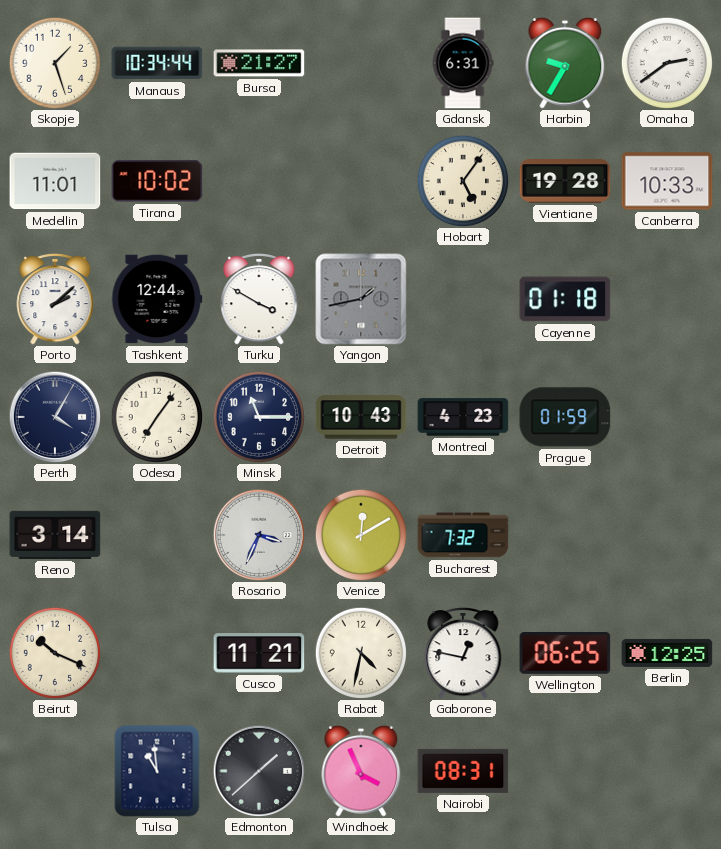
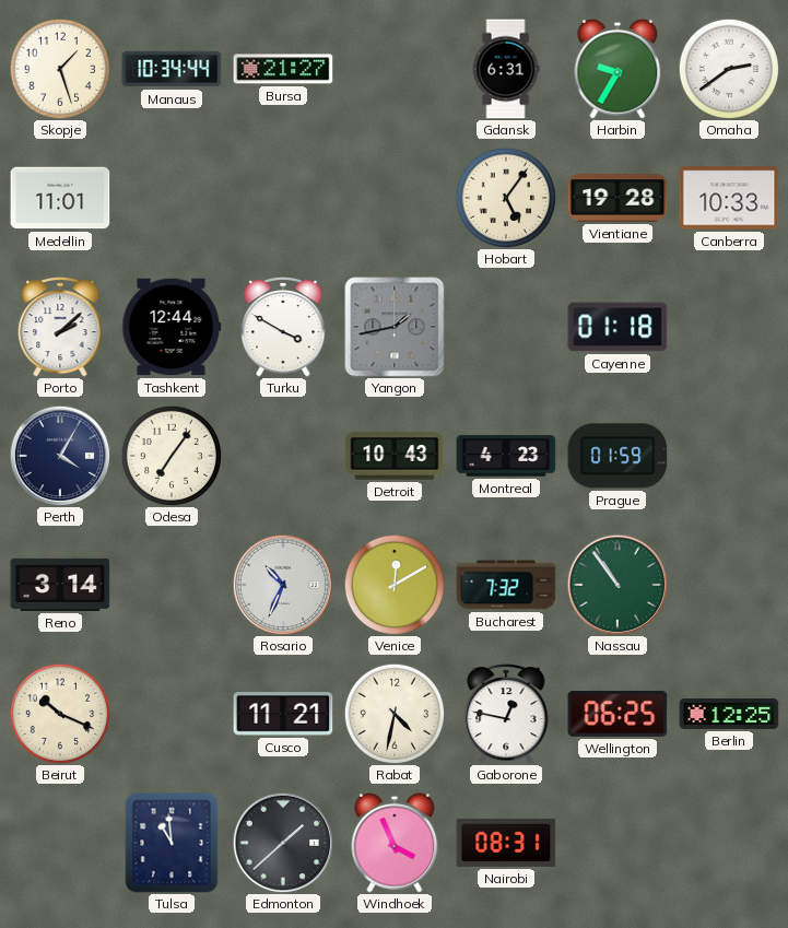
Tirana: 10:02 -> none (157, 181)
Minsk: 11:15 -> none (258, 416)
Rosario: 3:34 -> 10:34 (283, 585)
Nassau: none -> 10:54 (618, 585)
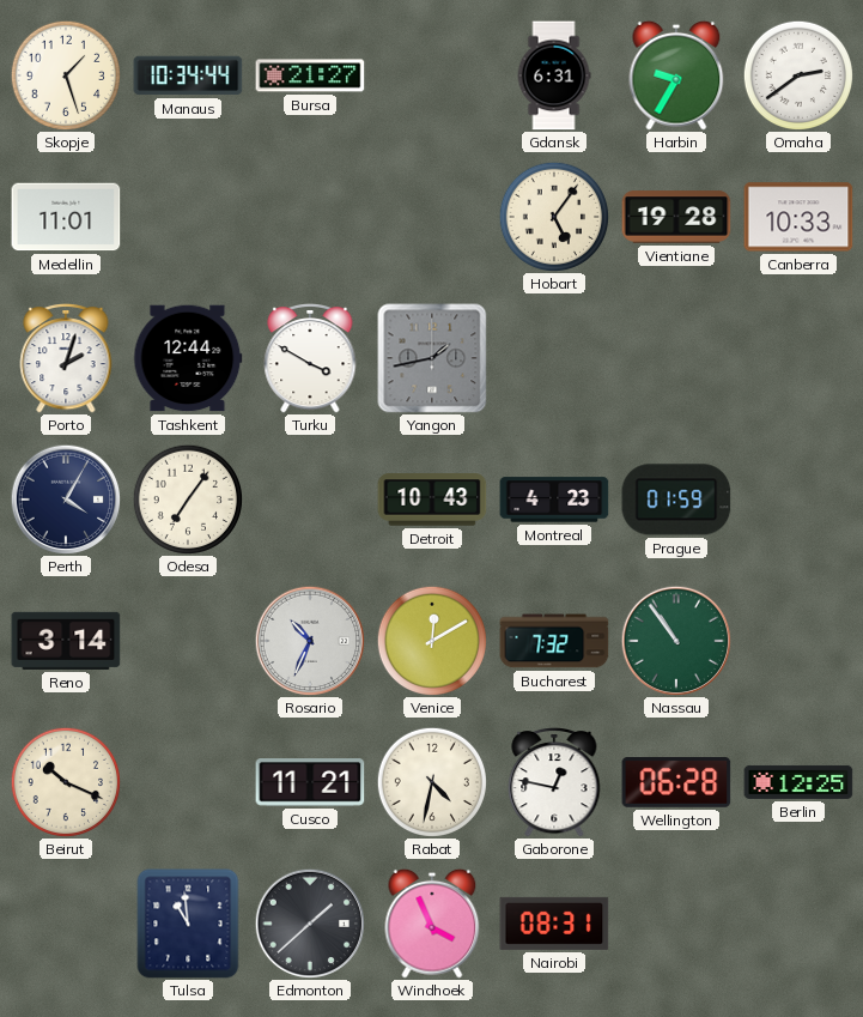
Porto: 2:08 -> 2:03 (66, 359)
Cayenne: 01:18 -> none (618, 327)
Wellington: 06:25 -> 06:28 (676, 783)
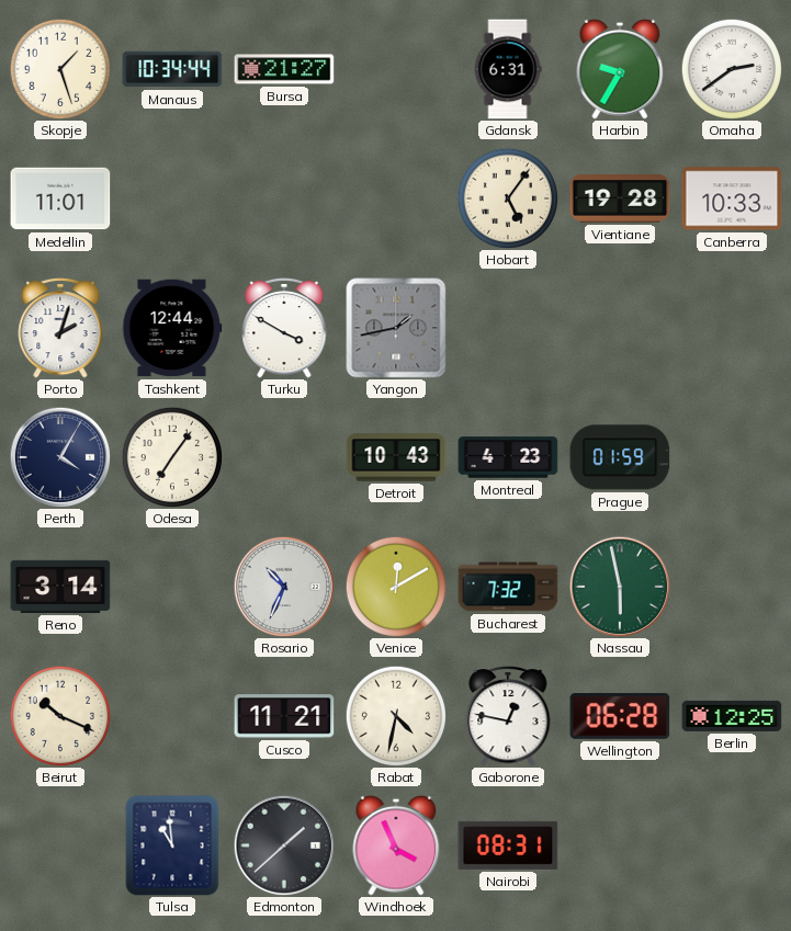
Nassau: 10:54 -> 5:58 (620, 587)
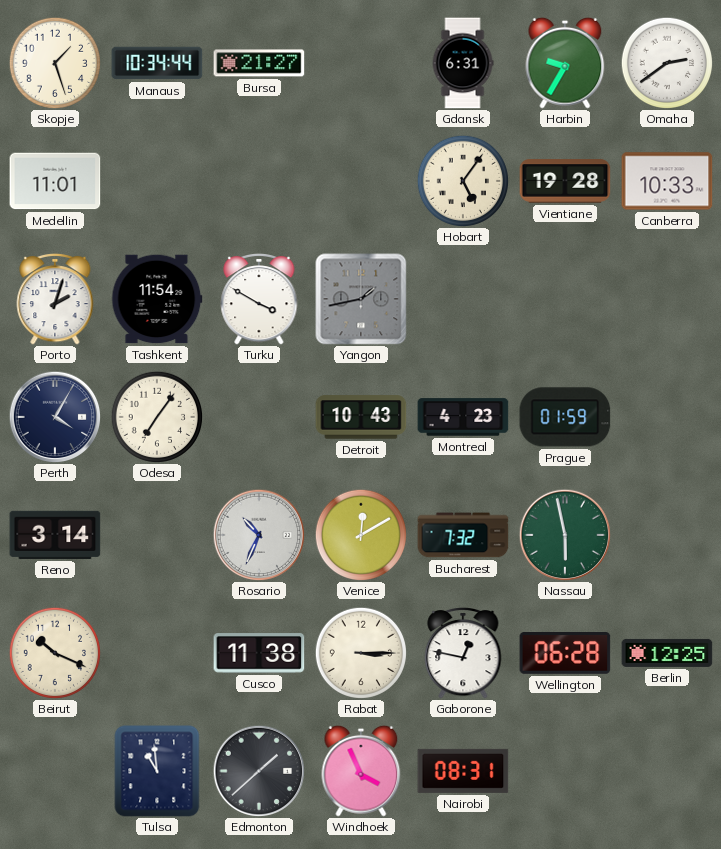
Tashkent: 12:44 -> 11:54 (157, 299)
Cusco: 11:21 -> 11:38 (259, 653)
Rabat: 4:32 -> 3:15 (360, 652)
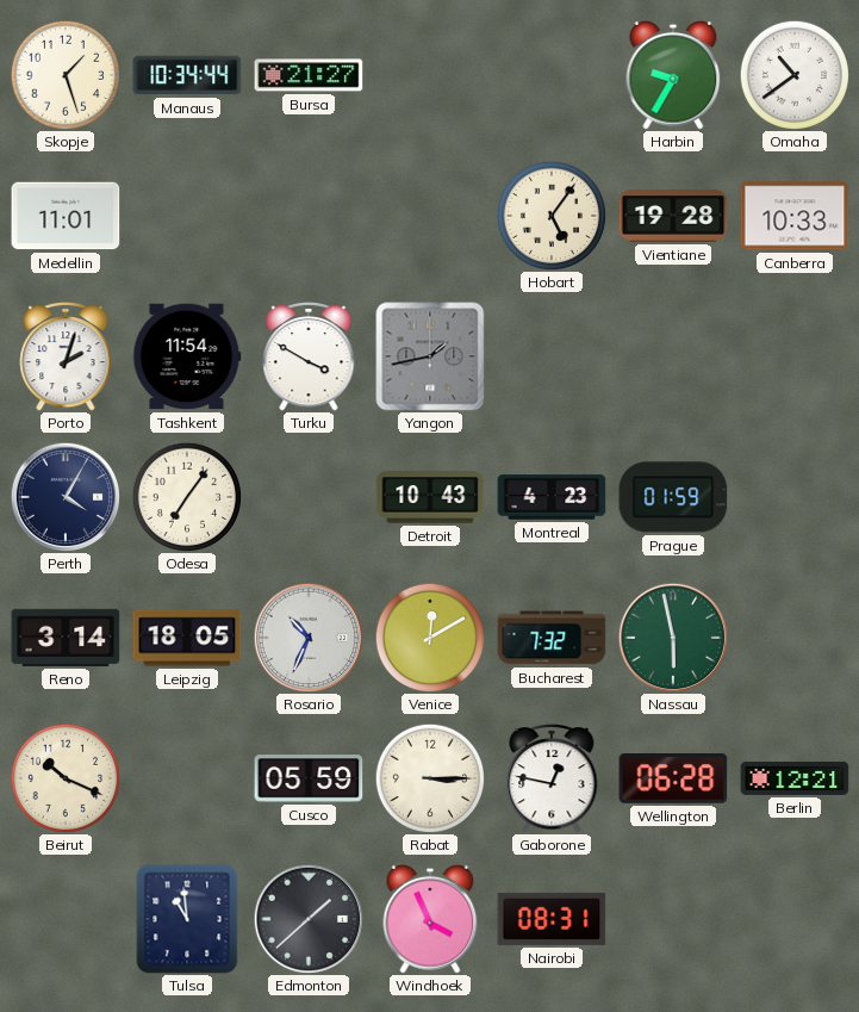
Gdansk: 6:31 -> none (463, 63)
Omaha: 2:39 -> 10:39 (793, 74)
Leipzig: none -> 18:05 (187, 638)
Cusco: 11:38 -> 05:59 (309, 778)
Berlin: 12:25 -> 12:21 (795, 778)
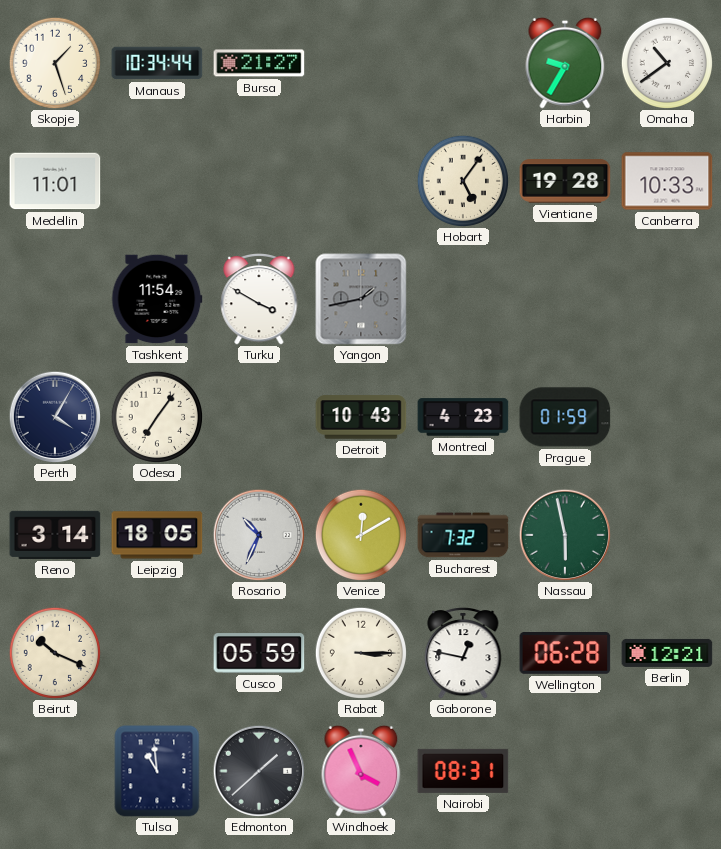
Porto: 2:03 -> none (66, 358)
